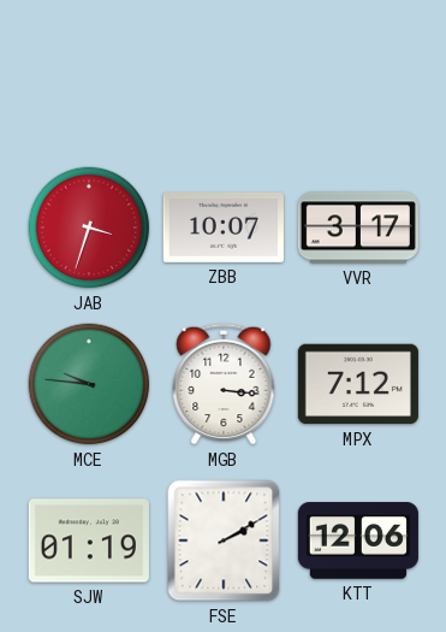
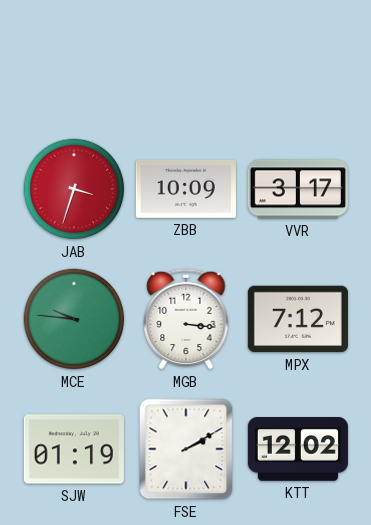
ZBB: 10:07 -> 10:09 (186, 189)
KTT: 12:06 -> 12:02 (298, 449)
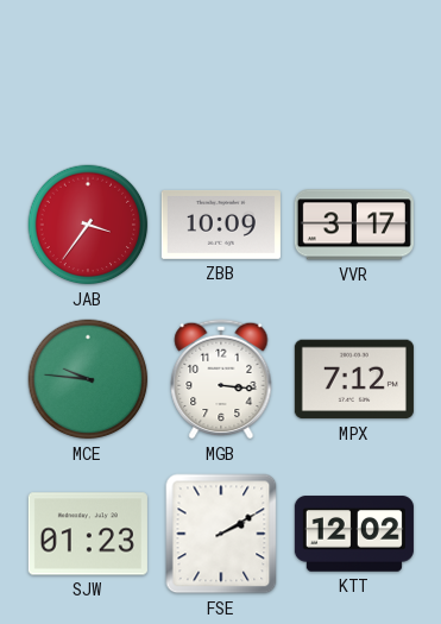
JAB: 3:33 -> 3:36 (88, 225)
SJW: 01:19 -> 01:23 (88, 534)
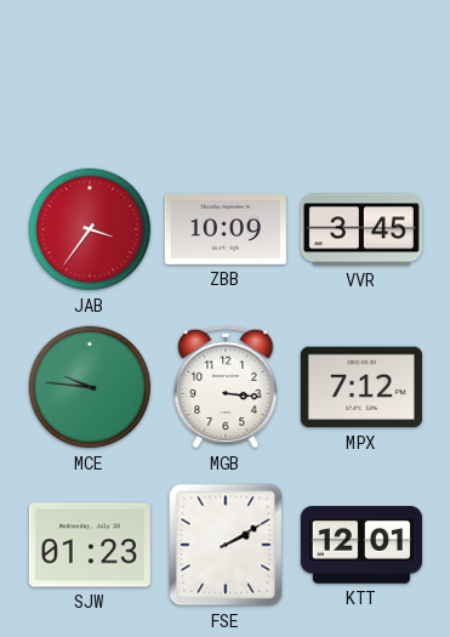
VVR: 3:17 -> 3:45 (361, 229)
KTT: 12:02 -> 12:01 (361, 545)
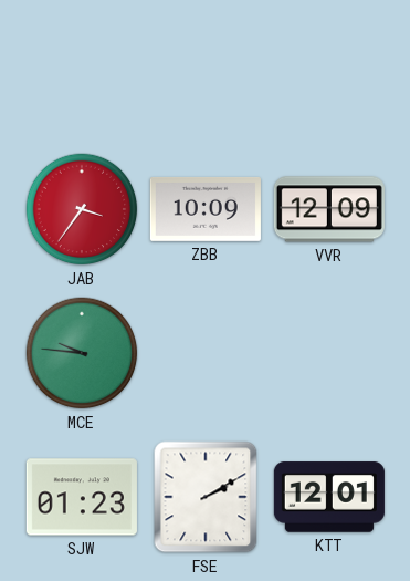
VVR: 3:45 -> 12:09 (329, 209)
MGB: 3:16 -> none (226, 387)
MPX: 7:12 -> none (361, 387)
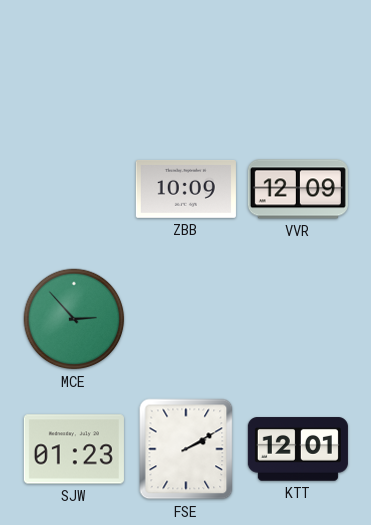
JAB: 3:36 -> none (82, 209)
MCE: 9:46 -> 2:53 (74, 319)
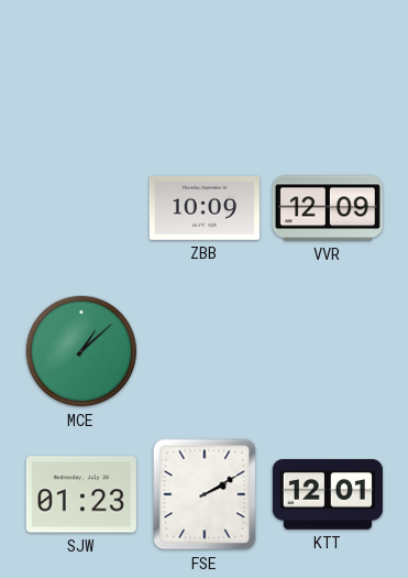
MCE: 2:53 -> 1:08 (81, 351)
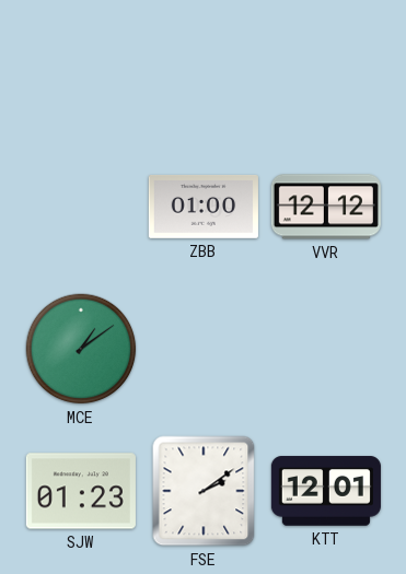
ZBB: 10:09 -> 01:00 (204, 207)
VVR: 12:09 -> 12:12 (326, 207)
MCE: 1:08 -> 1:09 (81, 349)
FSE: 2:10 -> 2:09 (204, 491)
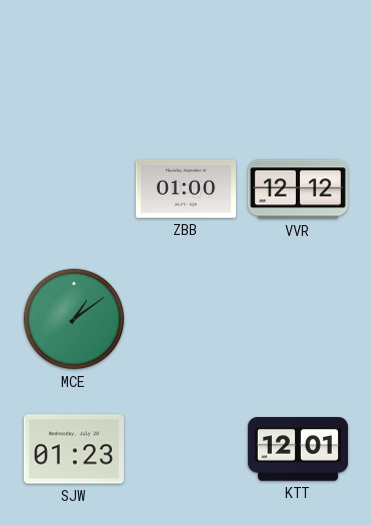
FSE: 2:09 -> none (204, 491)
